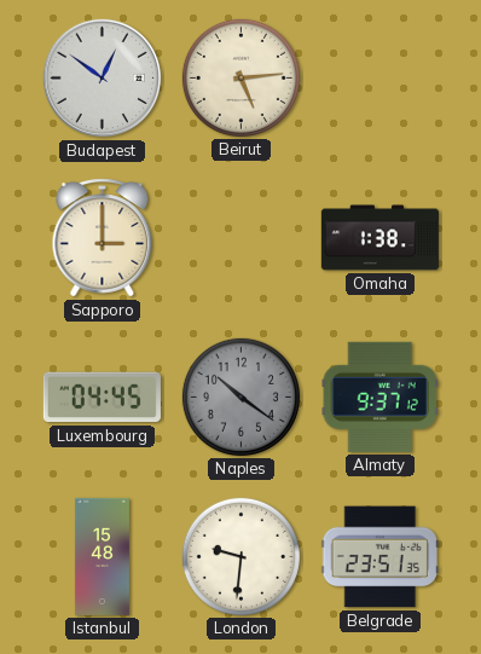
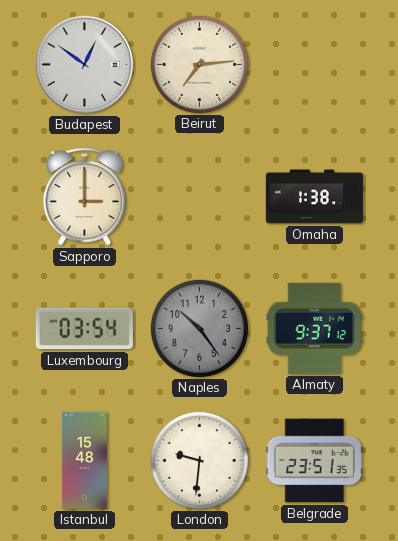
Beirut: 5:14 -> 7:14 (199, 64)
Luxembourg: 04:45 -> 03:54 (84, 329)
Naples: 10:21 -> 10:24 (199, 328)
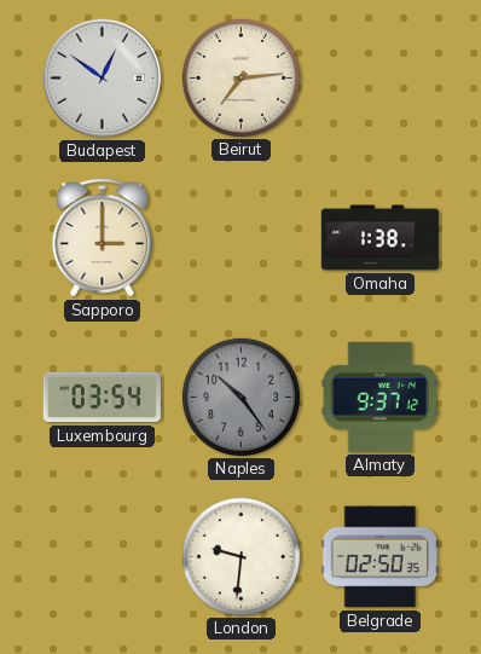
Istanbul: 15:48 -> none (84, 460)
Belgrade: 23:51 -> 02:50 (379, 557)
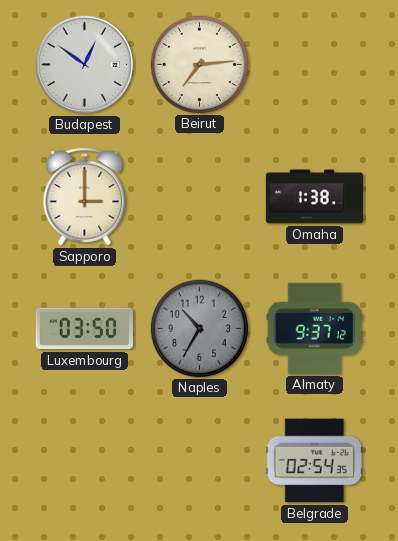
Luxembourg: 03:54 -> 03:50 (84, 329)
Naples: 10:24 -> 10:35 (199, 328)
London: 9:31 -> none (240, 556)
Belgrade: 02:50 -> 02:54 (314, 461)
